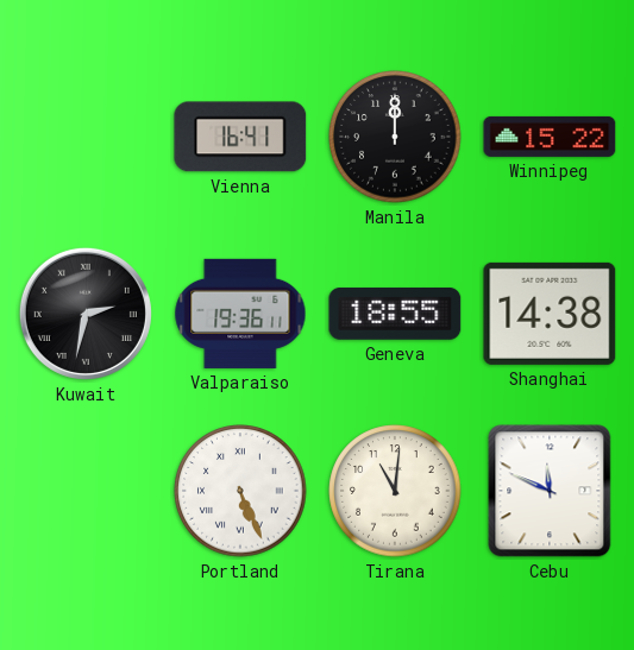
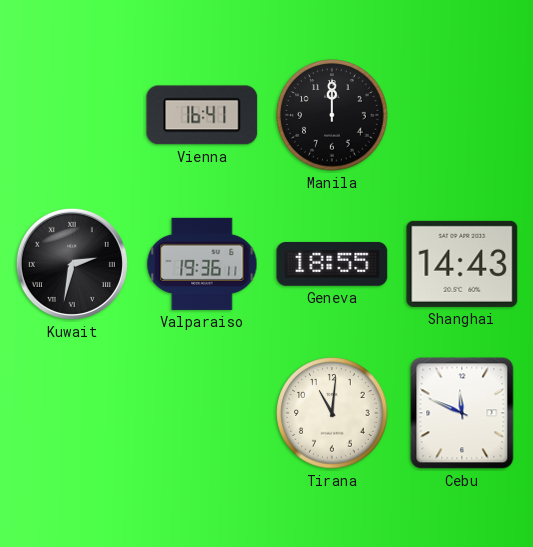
Winnipeg: 15:22 -> none (550, 137)
Shanghai: 14:38 -> 14:43 (462, 264)
Portland: 5:26 -> none (240, 491)
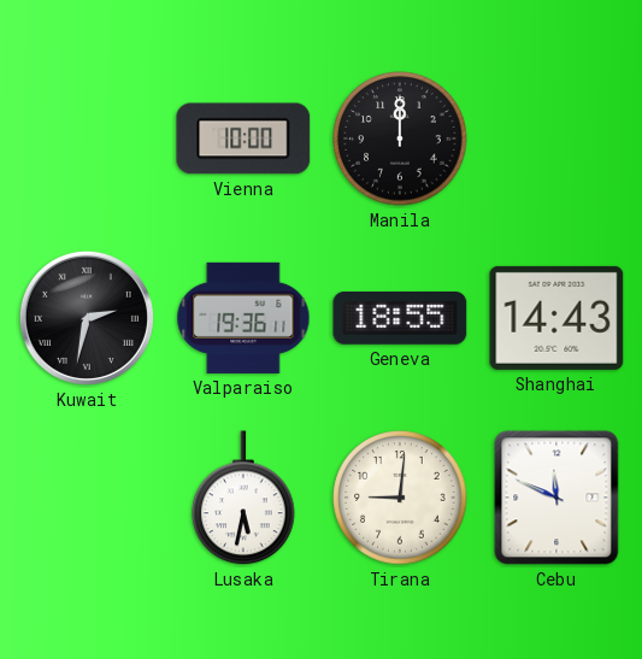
Vienna: 16:41 -> 10:00 (243, 139)
Lusaka: none -> 5:32 (243, 499)
Tirana: 11:01 -> 9:01 (400, 498)
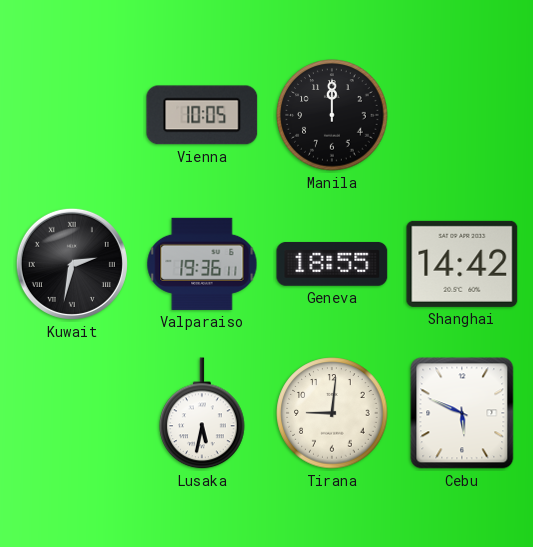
Vienna: 10:00 -> 10:05 (202, 115)
Shanghai: 14:43 -> 14:42 (462, 264)
Cebu: 11:49 -> 5:49 (462, 413)
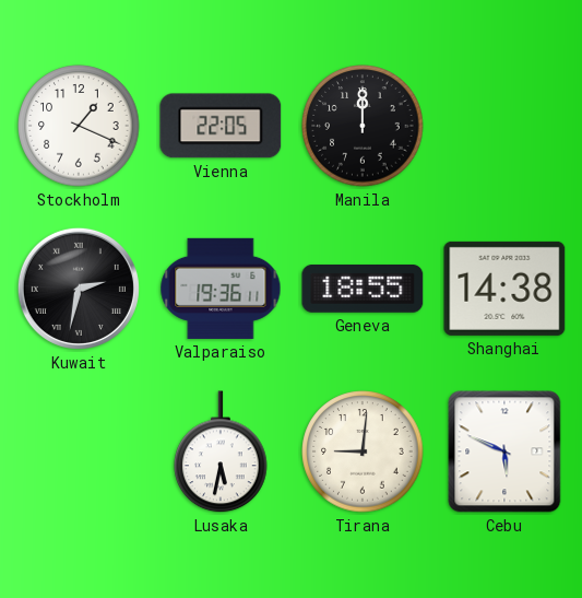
Stockholm: none -> 1:19 (79, 126)
Vienna: 10:05 -> 22:05 (221, 126)
Shanghai: 14:42 -> 14:38 (504, 289)
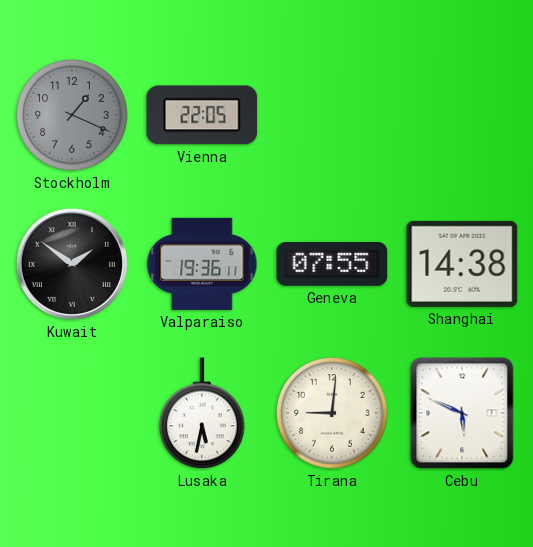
Stockholm dial: white -> grey (72, 115)
Manila: 12:00 -> none (363, 126)
Kuwait: 2:32 -> 1:51 (72, 264)
Geneva: 18:55 -> 07:55 (332, 264)
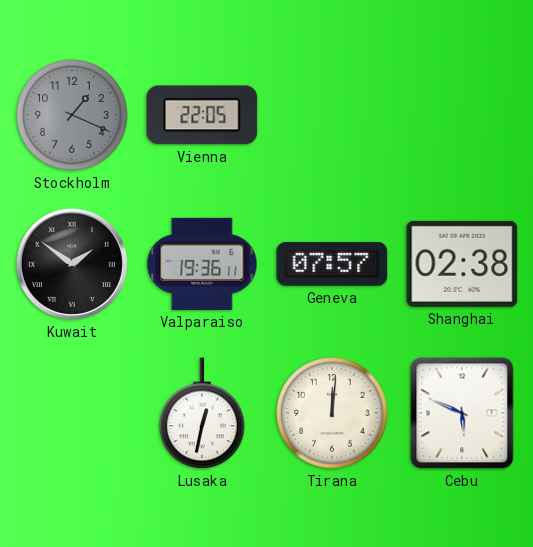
Geneva: 07:55 -> 07:57 (332, 264)
Shanghai: 14:38 -> 02:38 (462, 264)
Lusaka: 5:32 -> 12:32 (202, 414)
Tirana: 9:01 -> 12:01 (332, 413)
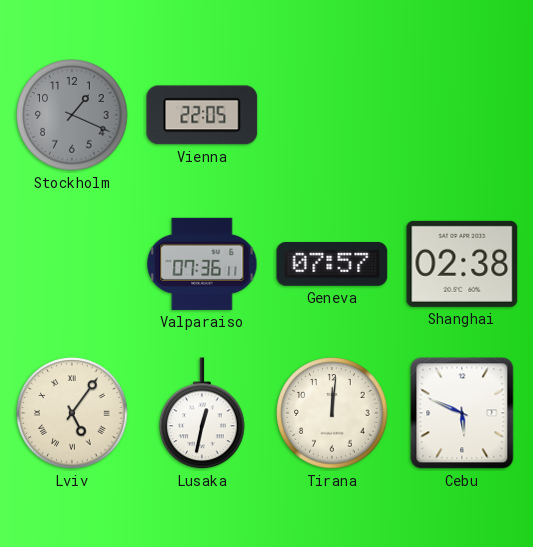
Kuwait: 1:51 -> none (72, 264)
Valparaiso: 19:36 -> 07:36 (202, 264)
Lviv: none -> 5:06 (72, 413)
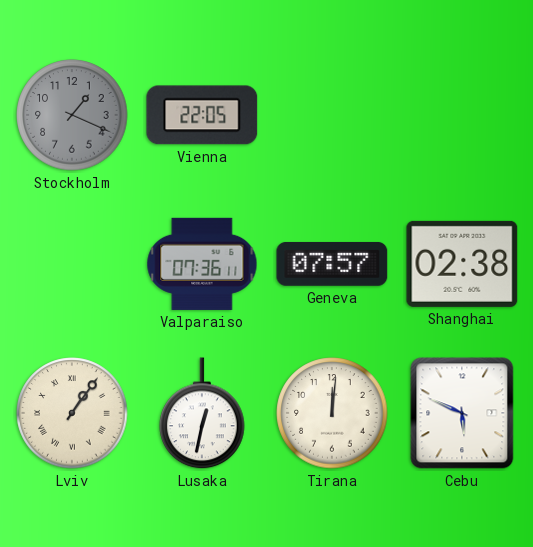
Lviv: 5:06 -> 1:06 (72, 413)
